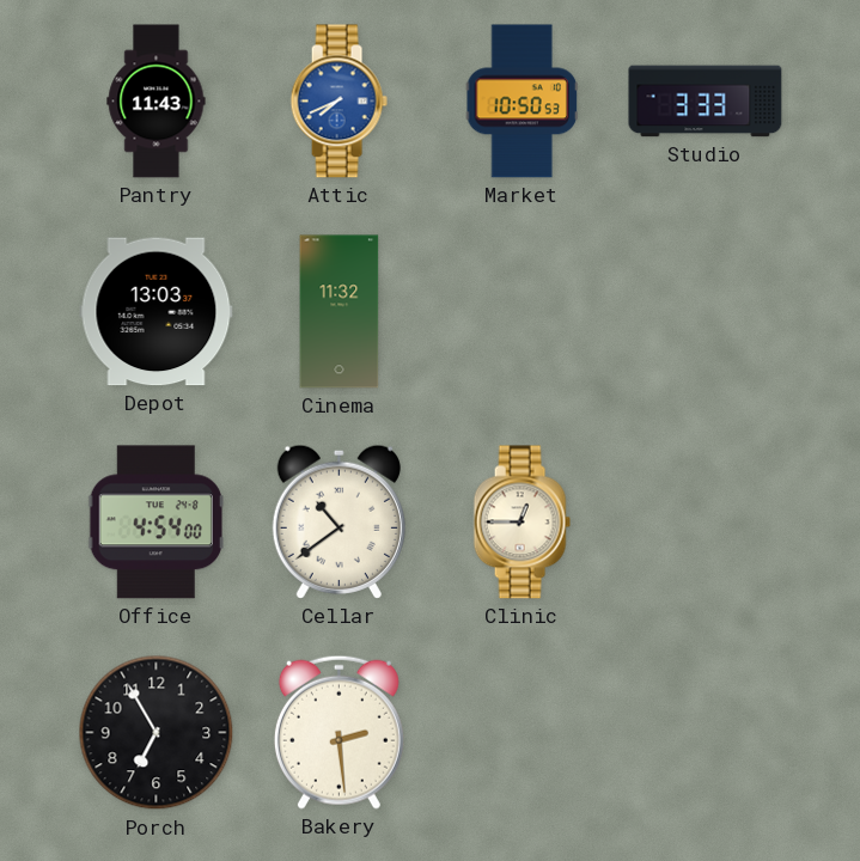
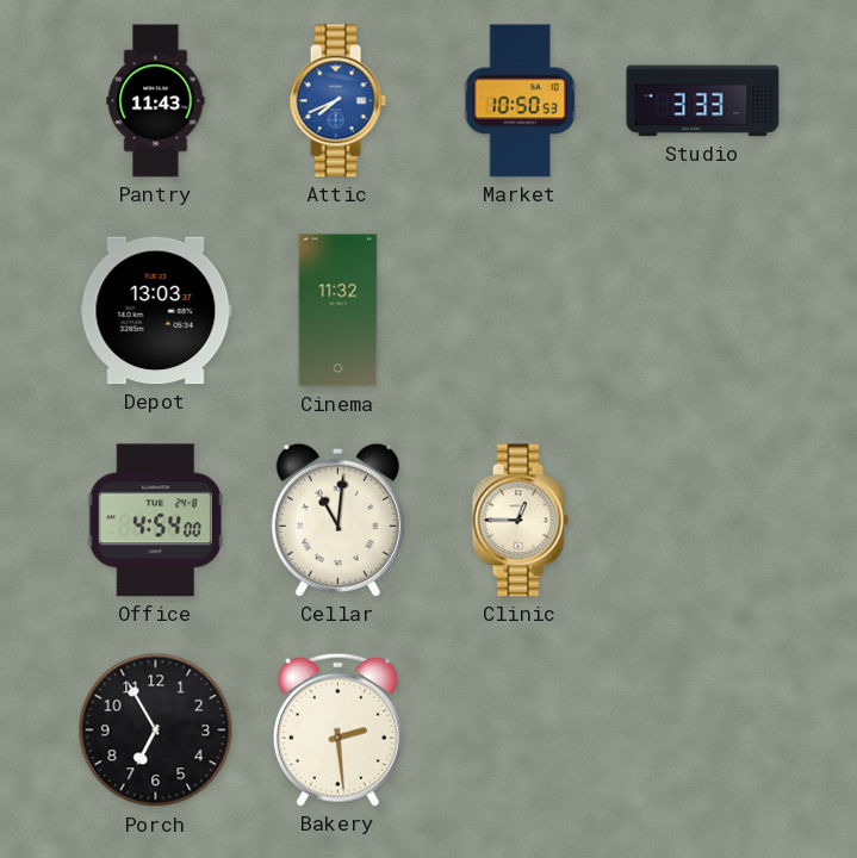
Cellar: 10:39 -> 11:01 (337, 520)
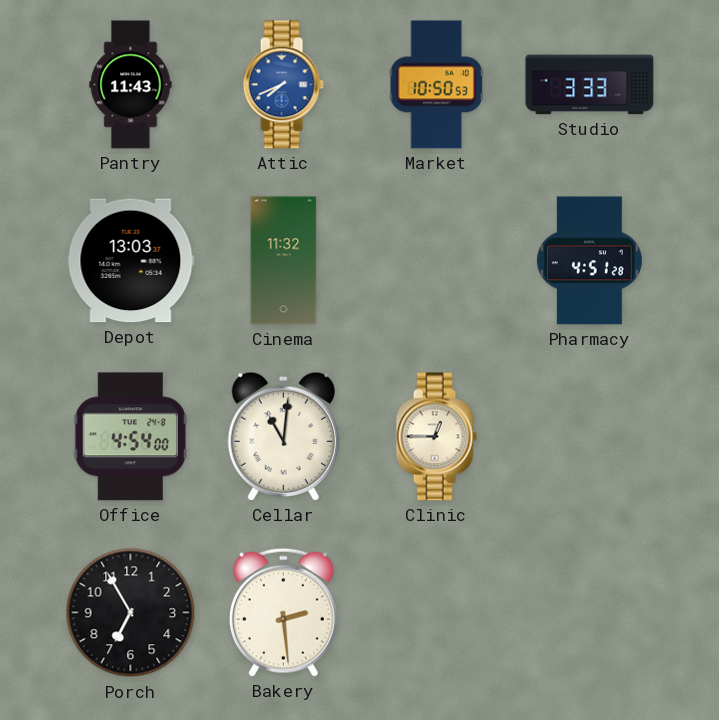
Pharmacy: none -> 4:51 (589, 261)
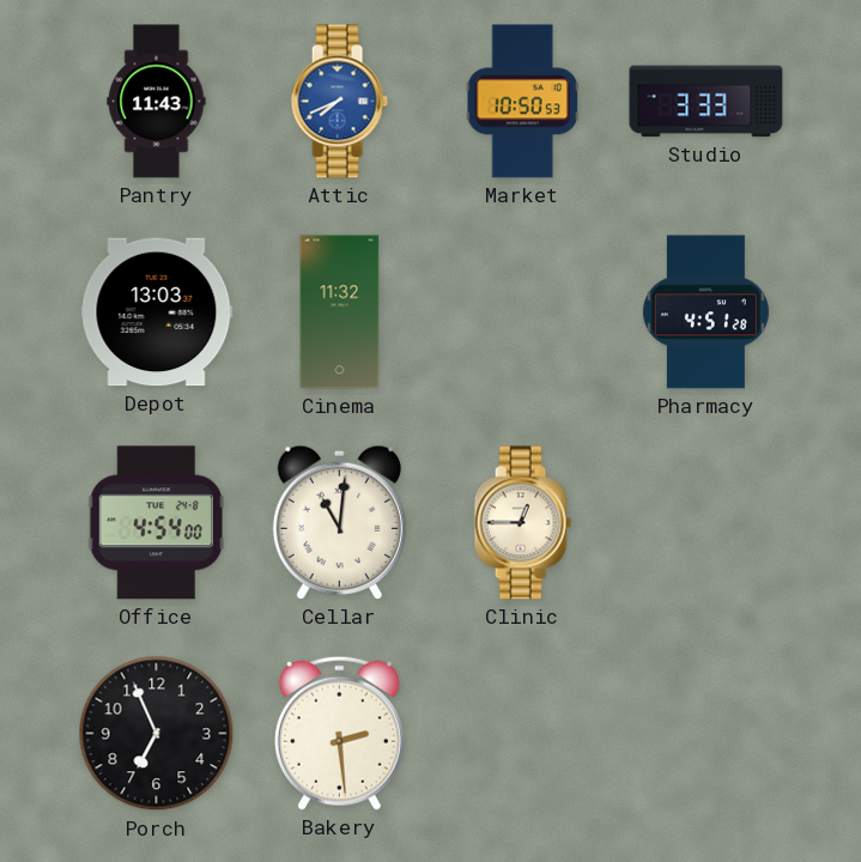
Porch: 6:55 -> 6:56 (157, 734)
